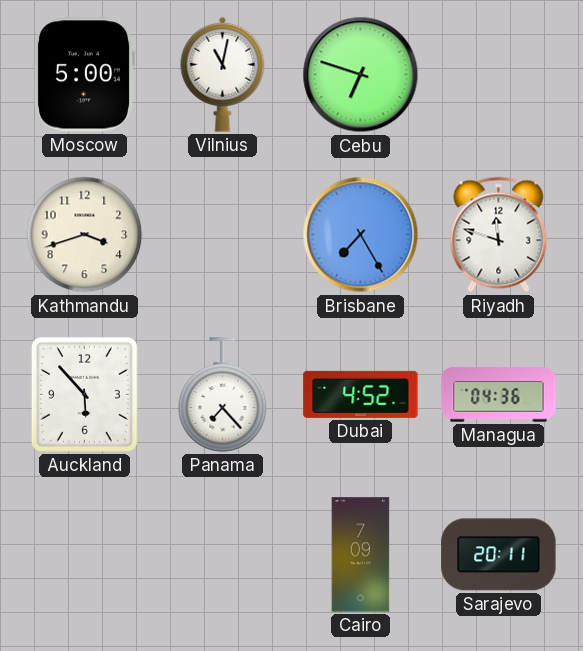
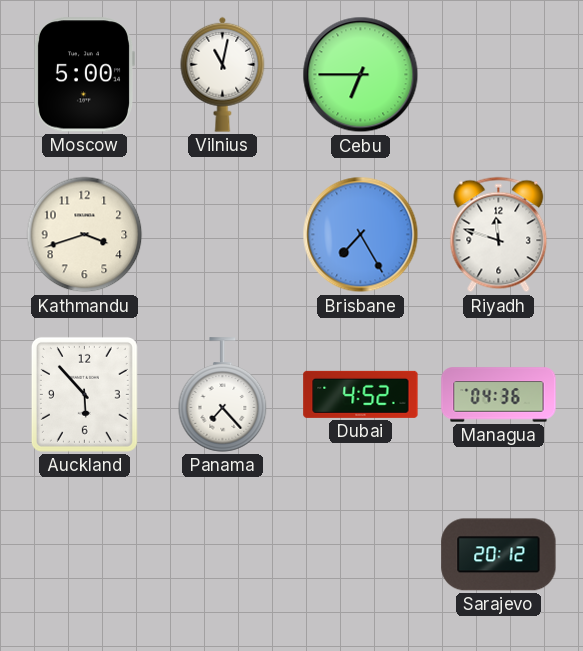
Cebu: 6:48 -> 6:45 (361, 75)
Cairo: 7:09 -> none (361, 555)
Sarajevo: 20:11 -> 20:12 (499, 555)
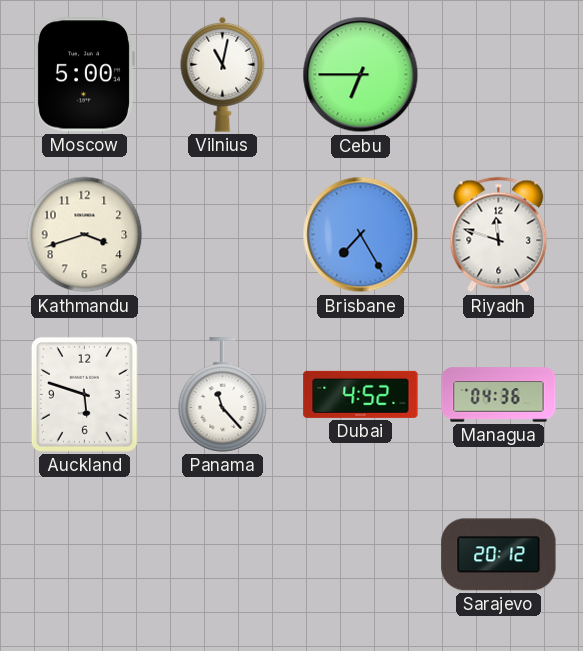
Auckland: 5:53 -> 5:48 (84, 394)
Panama: 7:23 -> 11:23 (223, 395)
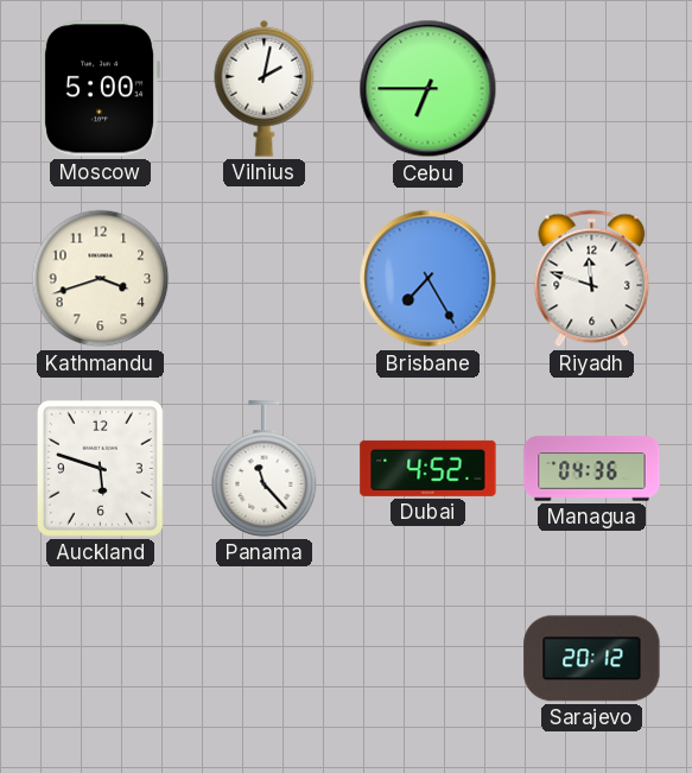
Vilnius: 11:02 -> 2:02 (265, 88)
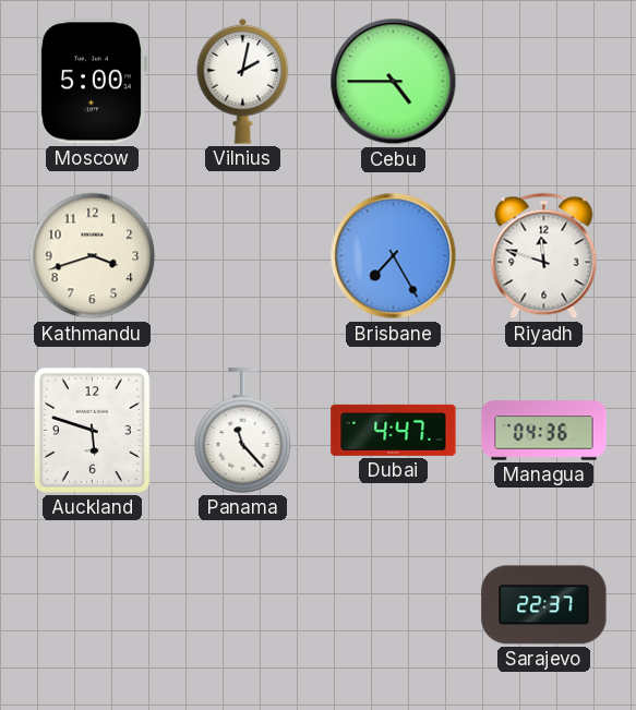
Cebu: 6:45 -> 4:45 (394, 82)
Dubai: 4:52 -> 4:47 (394, 430)
Sarajevo: 20:12 -> 22:37 (544, 605)
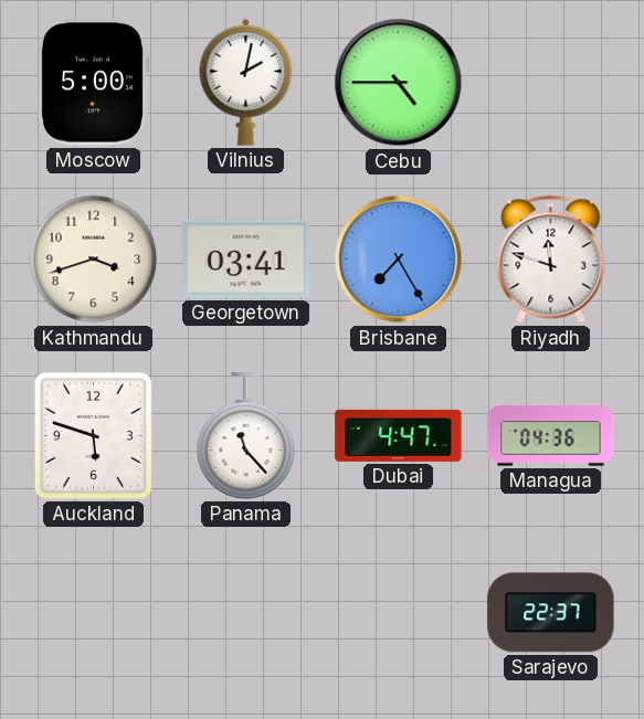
Georgetown: none -> 03:41 (246, 260)
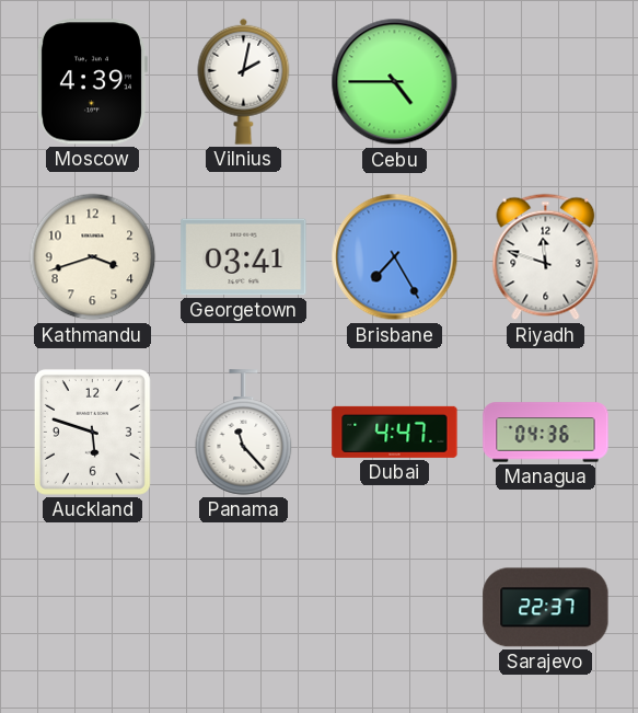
Moscow: 5:00 -> 4:39 (92, 82)
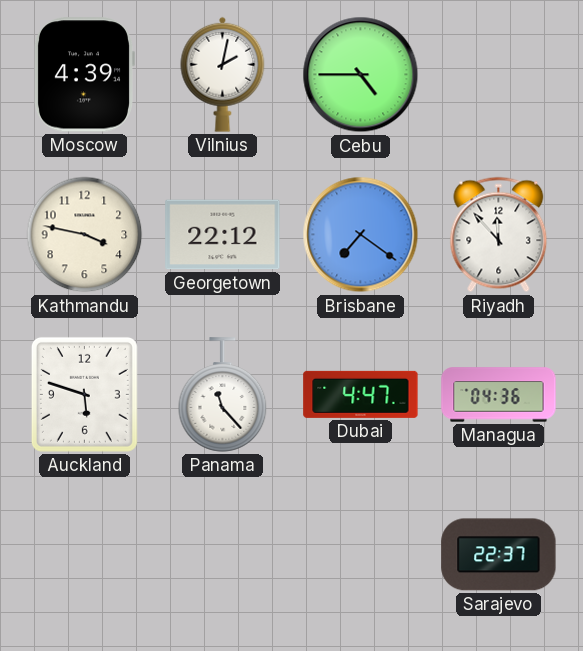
Kathmandu: 3:42 -> 3:47 (85, 235)
Georgetown: 03:41 -> 22:12 (223, 235)
Brisbane: 7:25 -> 7:21 (361, 235)
Riyadh: 11:48 -> 11:53 (499, 235)
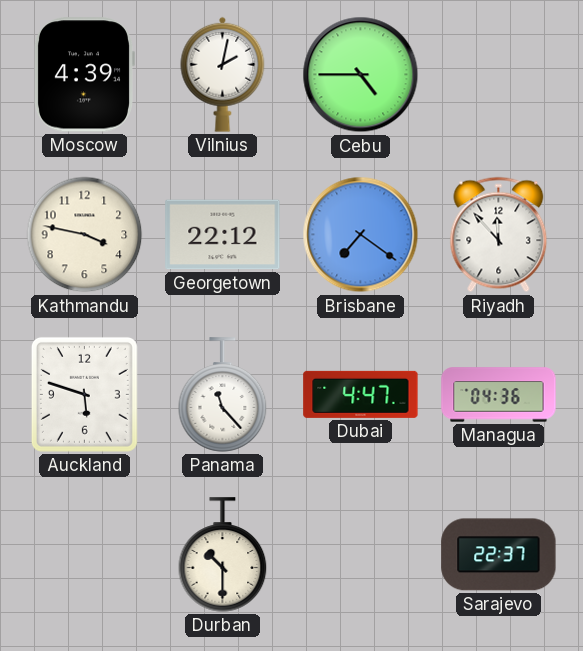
Durban: none -> 10:30 (223, 555)
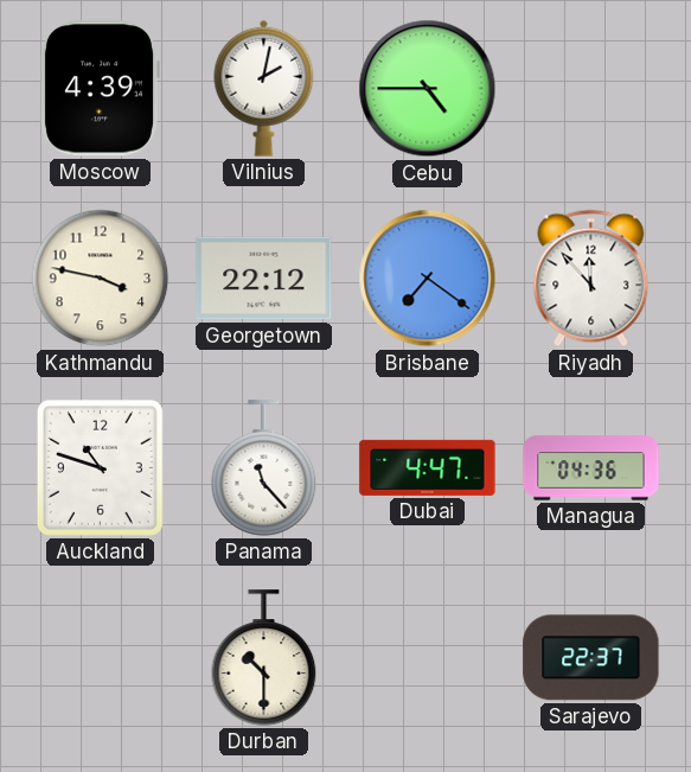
Auckland: 5:48 -> 10:48 (100, 467)
